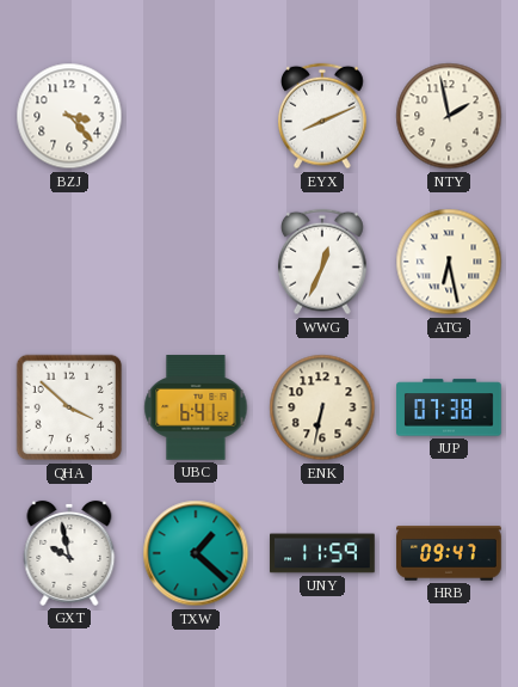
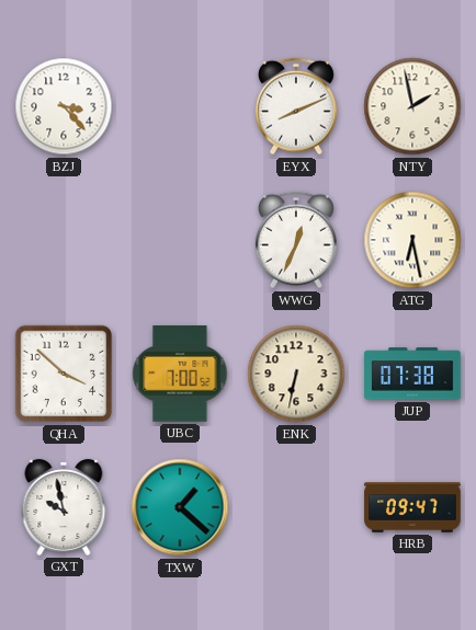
UBC: 6:41 -> 7:00 (180, 374)
UNY: 11:59 -> none (322, 553)
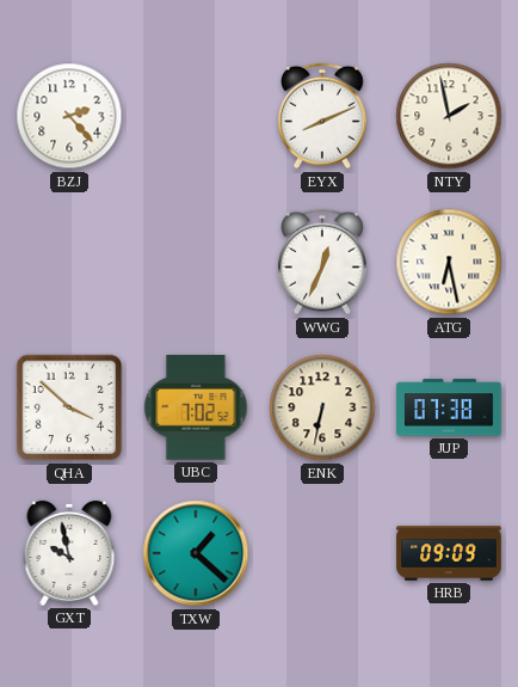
BZJ: 3:23 -> 2:23 (69, 116)
UBC: 7:00 -> 7:02 (196, 407)
HRB: 09:47 -> 09:09 (449, 553)
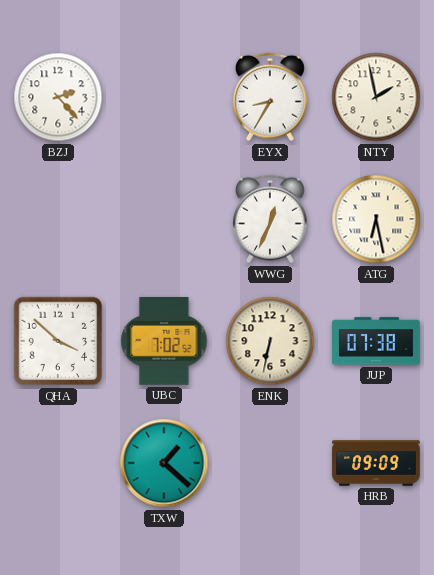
EYX: 8:11 -> 8:35 (270, 97)
GXT: 9:58 -> none (69, 553)
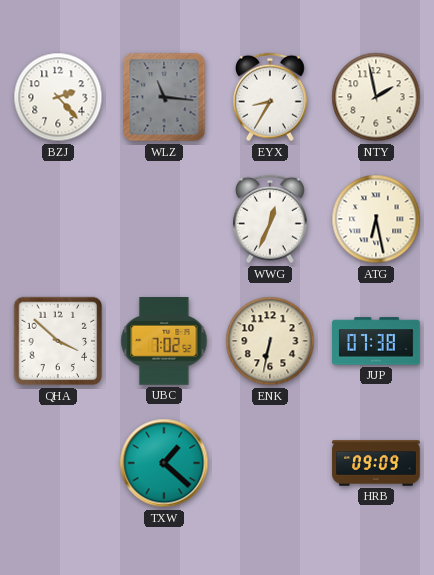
WLZ: none -> 11:16 (164, 97)
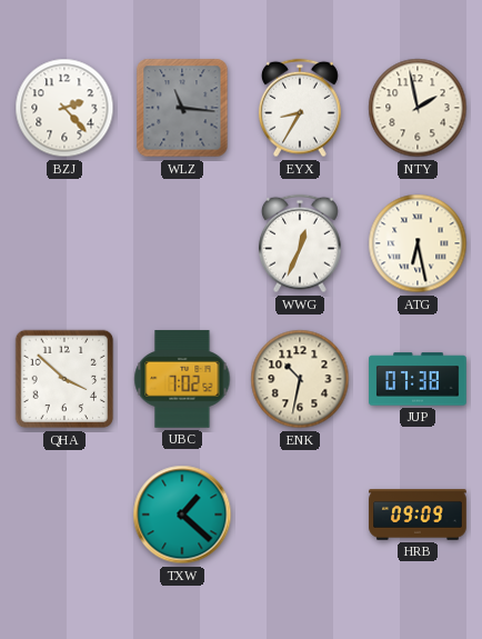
ENK: 6:32 -> 10:32 (300, 379)
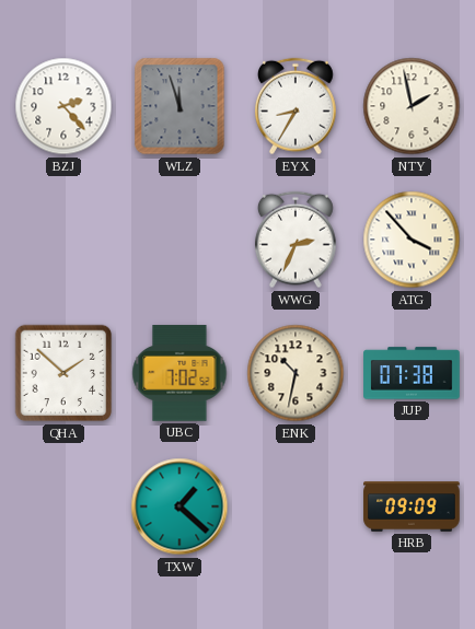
WLZ: 11:16 -> 11:57 (179, 106)
WWG: 12:34 -> 2:34 (296, 240)
ATG: 6:28 -> 3:53 (412, 240)
QHA: 3:52 -> 1:52 (63, 373)
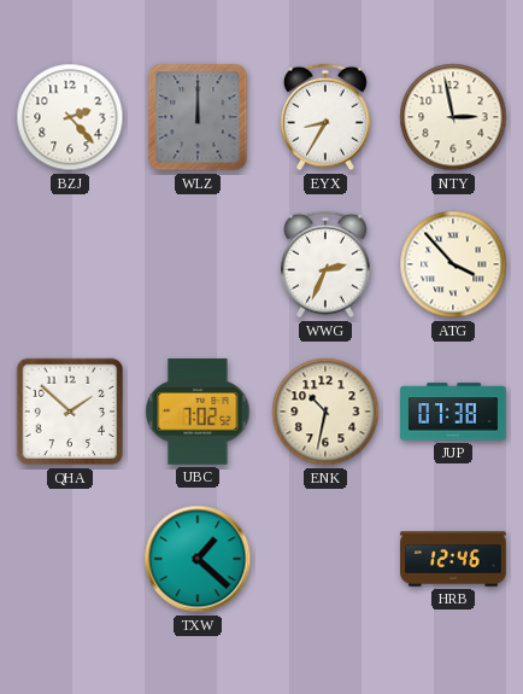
WLZ: 11:57 -> 12:00 (198, 117)
NTY: 1:58 -> 2:58 (453, 117)
HRB: 09:09 -> 12:46 (453, 559)
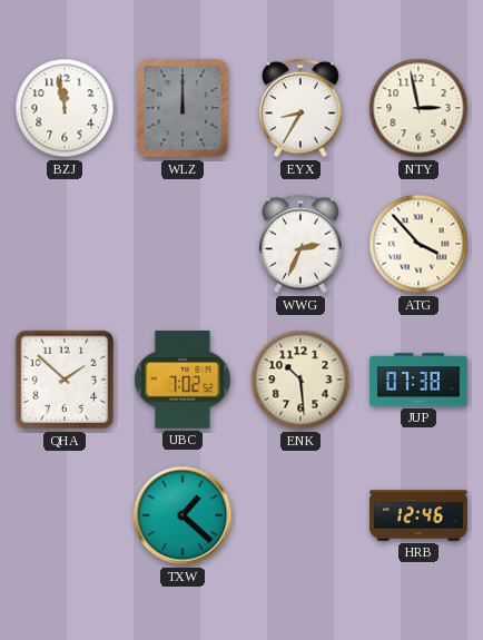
BZJ: 2:23 -> 11:58 (65, 108)
ENK: 10:32 -> 10:29 (300, 380)
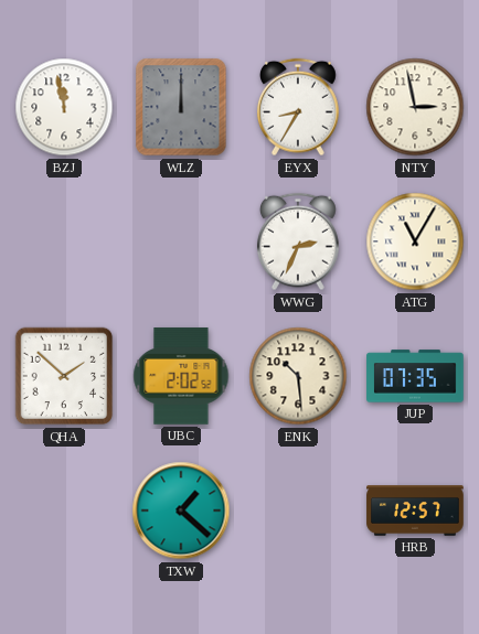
ATG: 3:53 -> 11:05 (415, 241)
UBC: 7:02 -> 2:02 (181, 376)
JUP: 07:38 -> 07:35 (415, 376)
HRB: 12:46 -> 12:57 (415, 511)
